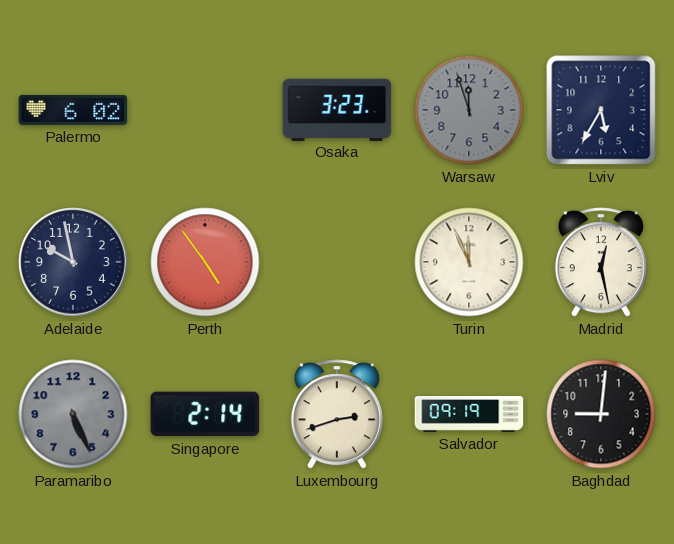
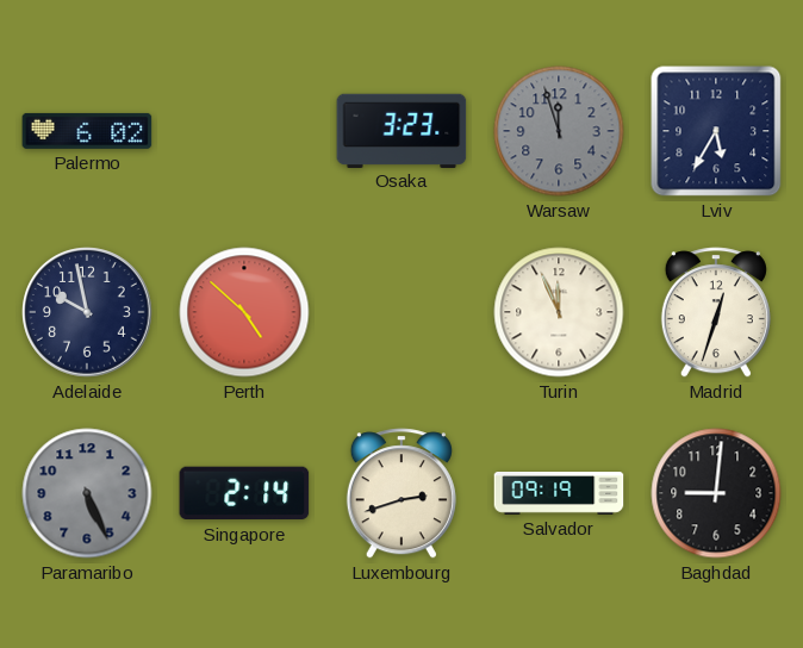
Perth: 4:54 -> 4:52 (244, 312)
Madrid: 12:28 -> 12:33 (716, 312)
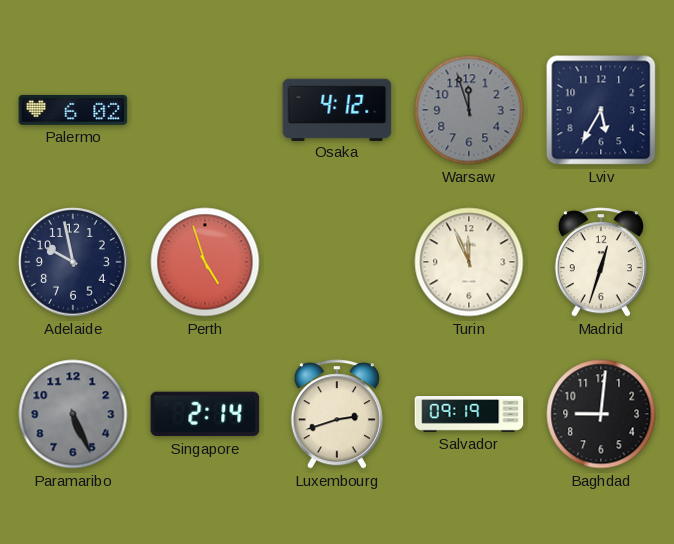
Osaka: 3:23 -> 4:12 (337, 109)
Perth: 4:52 -> 4:57 (205, 262)
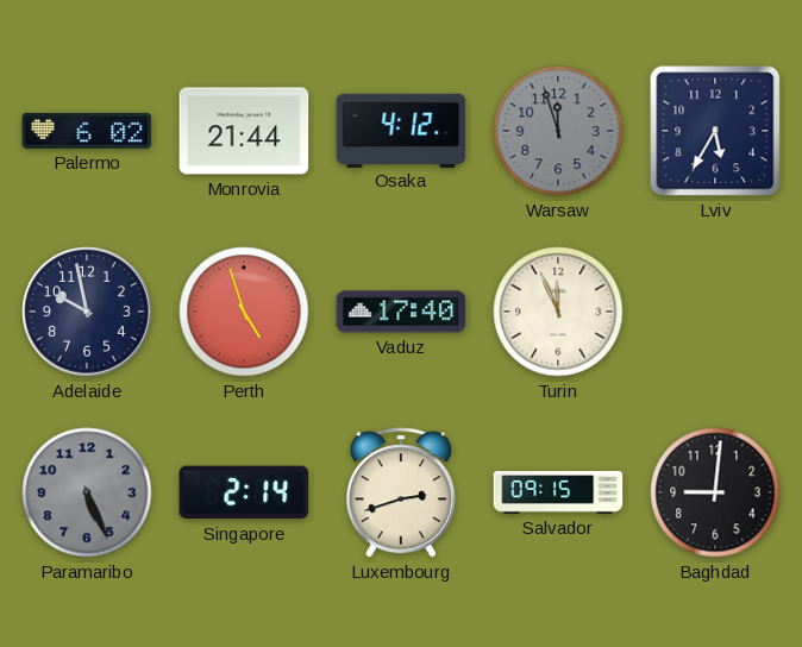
Monrovia: none -> 21:44 (244, 131)
Vaduz: none -> 17:40 (401, 312)
Madrid: 12:33 -> none (601, 262)
Salvador: 09:19 -> 09:15 (558, 494)
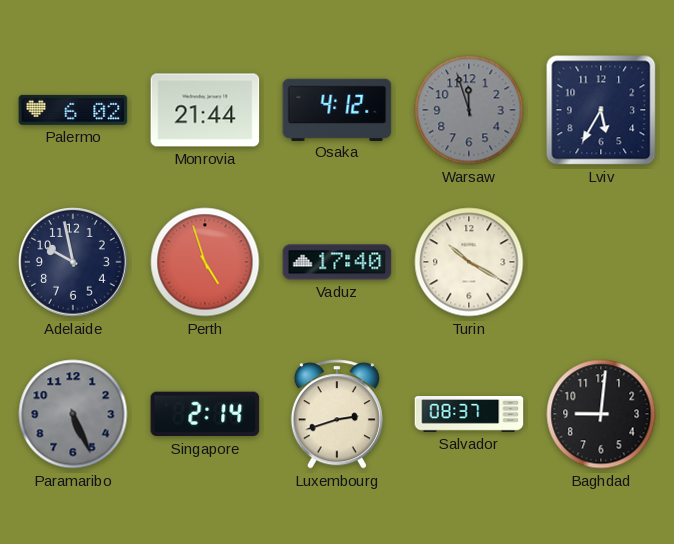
Turin: 11:56 -> 10:20 (469, 262)
Salvador: 09:15 -> 08:37 (469, 415)
